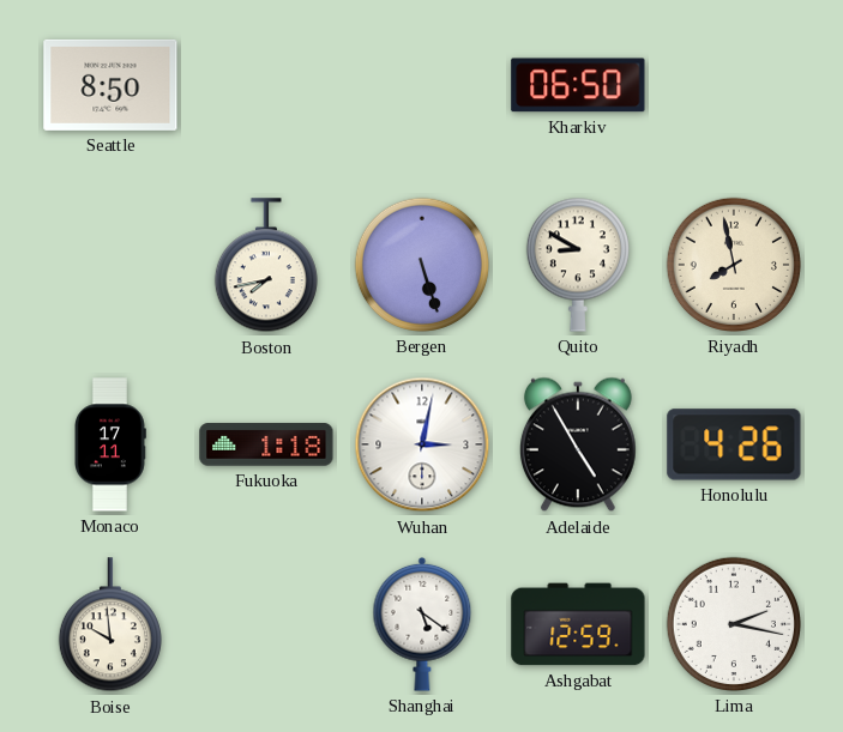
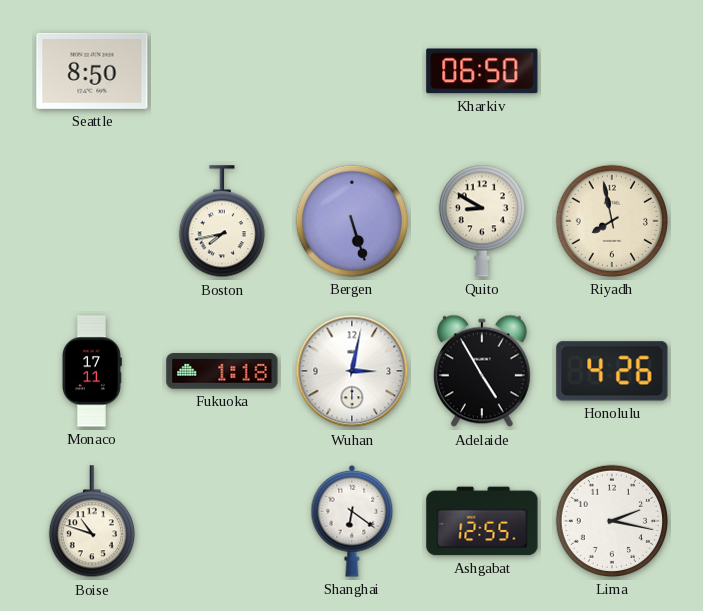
Boise: 9:59 -> 10:48 (92, 522)
Shanghai: 5:21 -> 6:21 (352, 521)
Ashgabat: 12:59 -> 12:55 (482, 521)
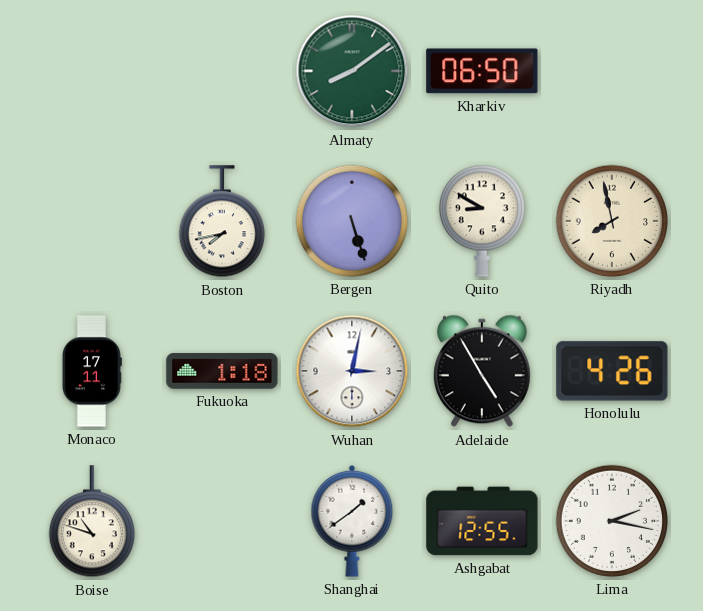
Seattle: 8:50 -> none (92, 71)
Almaty: none -> 8:09 (352, 71)
Shanghai: 6:21 -> 1:39 (352, 521)
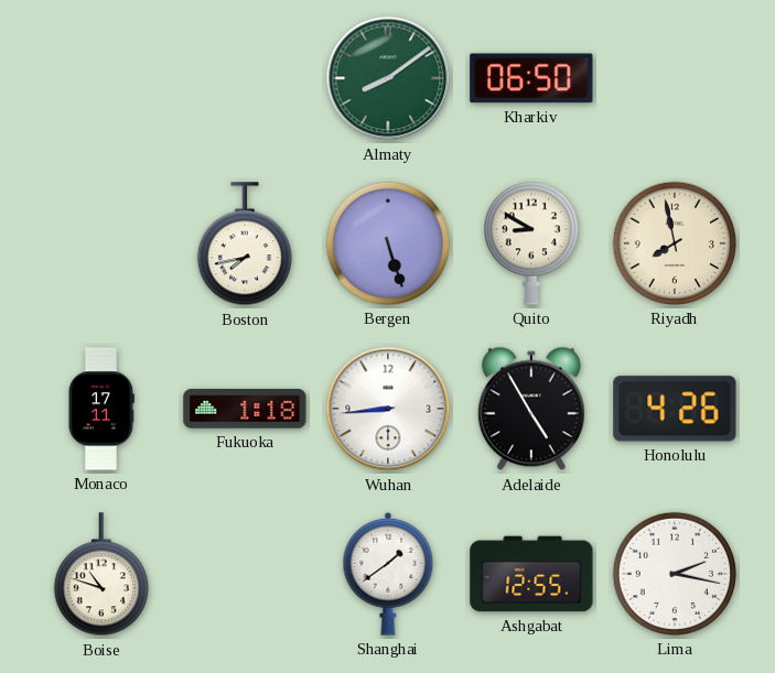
Wuhan: 3:02 -> 8:44 (388, 409)
